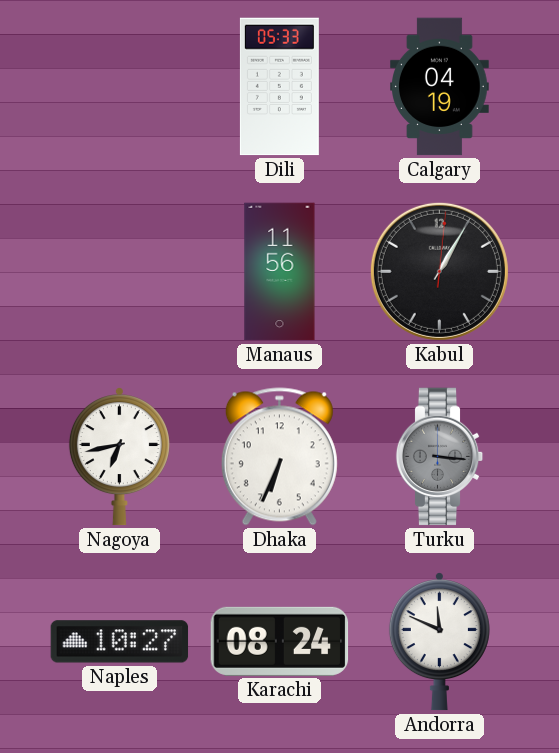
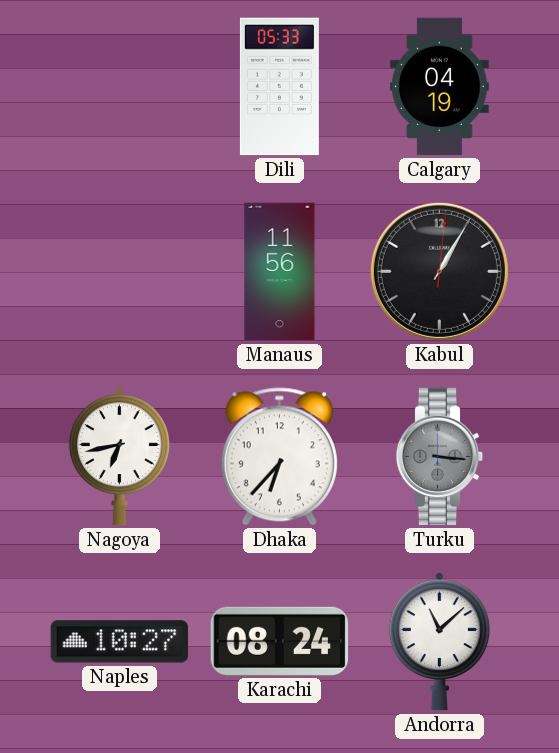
Dhaka: 6:34 -> 6:37 (279, 457)
Andorra: 11:49 -> 11:08 (439, 642)
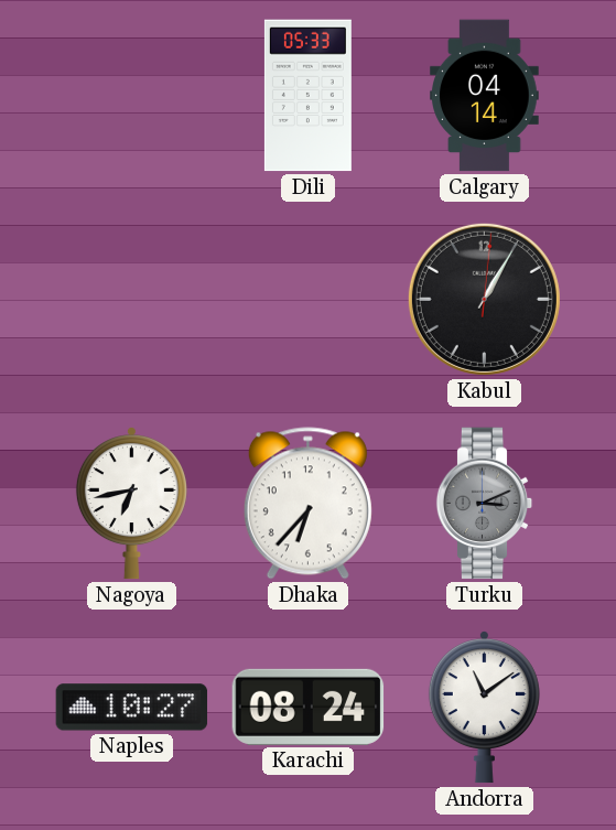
Calgary: 04:19 -> 04:14 (485, 96)
Manaus: 11:56 -> none (280, 272)
Turku: 3:16 -> 3:11 (485, 504)
Andorra: 11:08 -> 11:09 (484, 708)
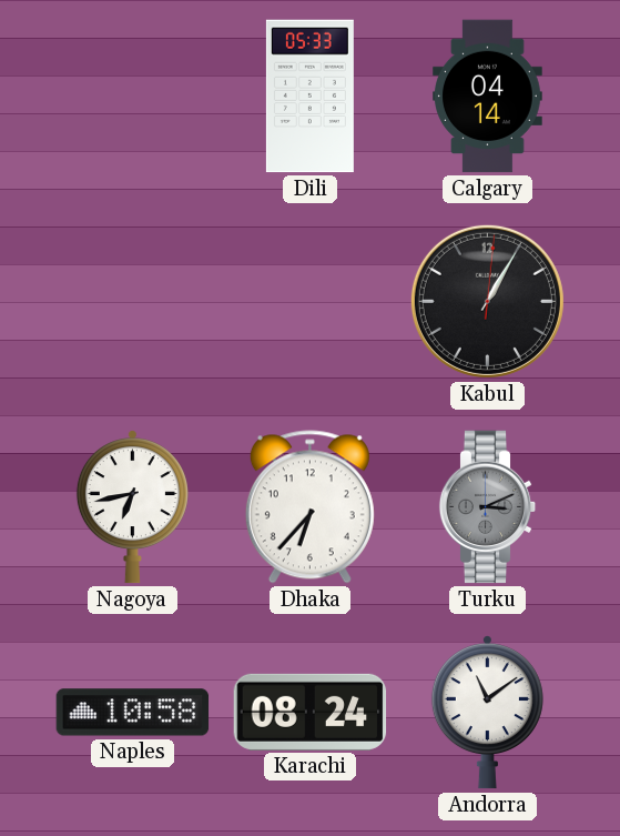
Naples: 10:27 -> 10:58 (133, 713)
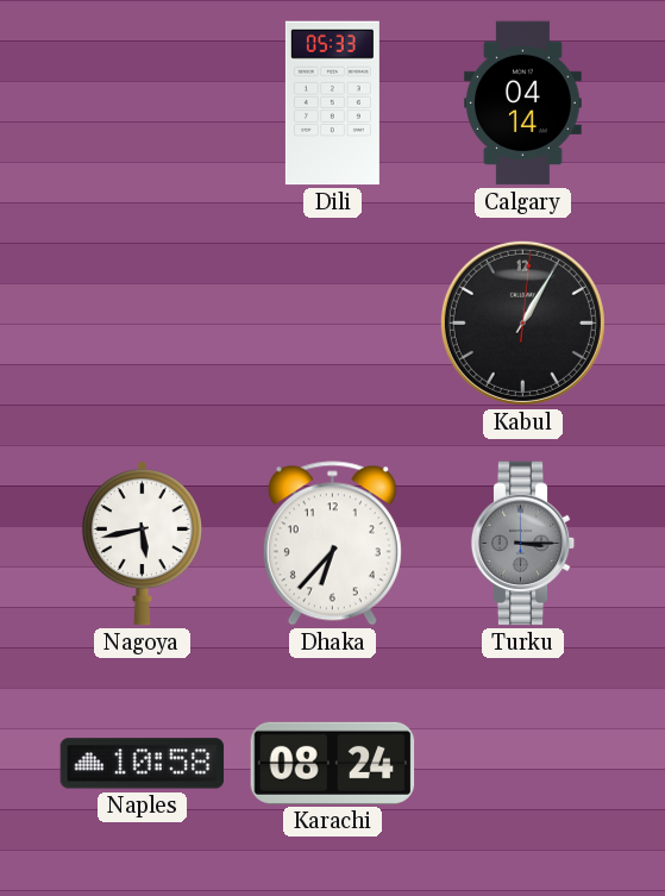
Nagoya: 6:43 -> 5:43 (142, 544)
Turku: 3:11 -> 3:15 (523, 544)
Andorra: 11:09 -> none (487, 713)
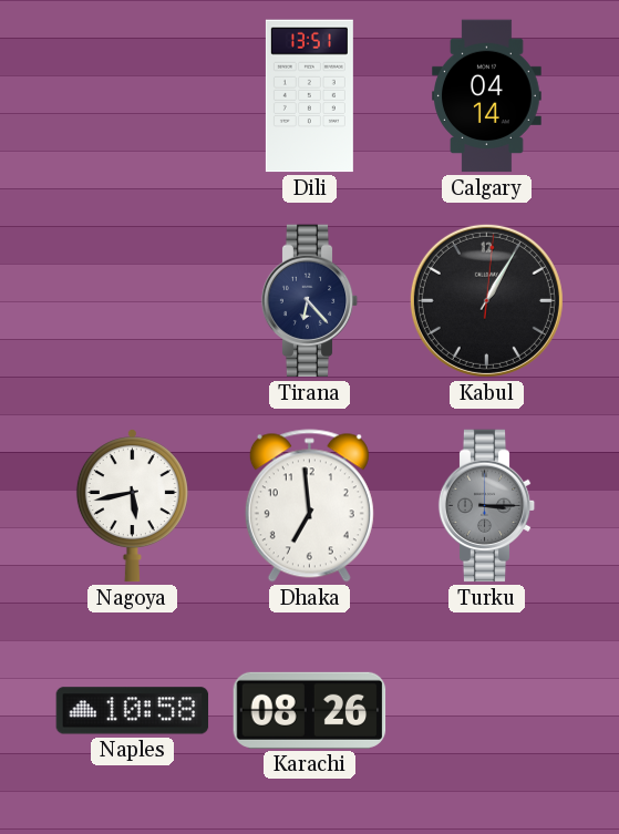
Dili: 05:33 -> 13:51 (309, 96)
Tirana: none -> 6:23 (310, 301)
Dhaka: 6:37 -> 6:59 (309, 506)
Karachi: 08:24 -> 08:26 (310, 710)
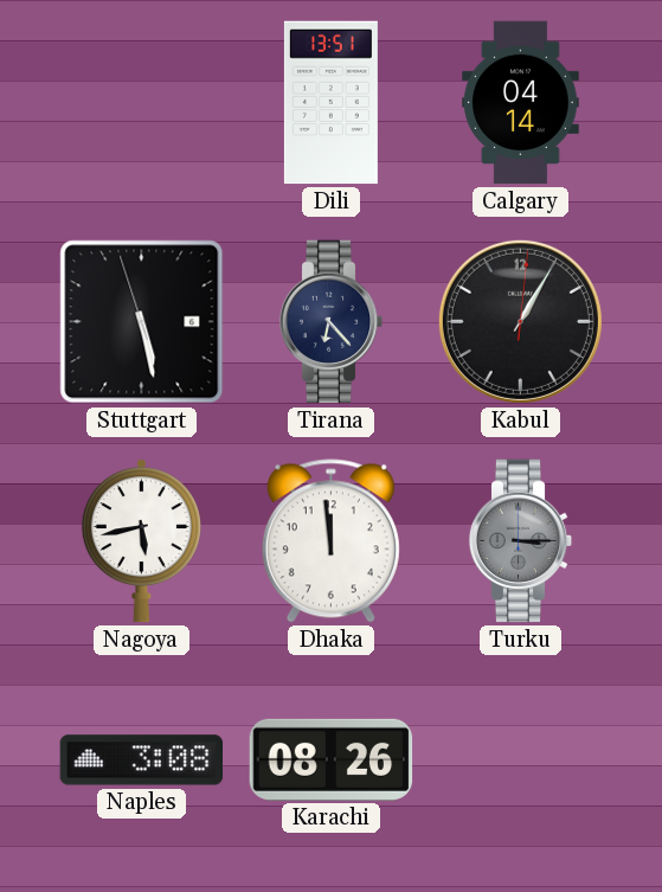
Stuttgart: none -> 5:27 (142, 322)
Dhaka: 6:59 -> 11:59 (330, 541)
Naples: 10:58 -> 3:08 (142, 761)
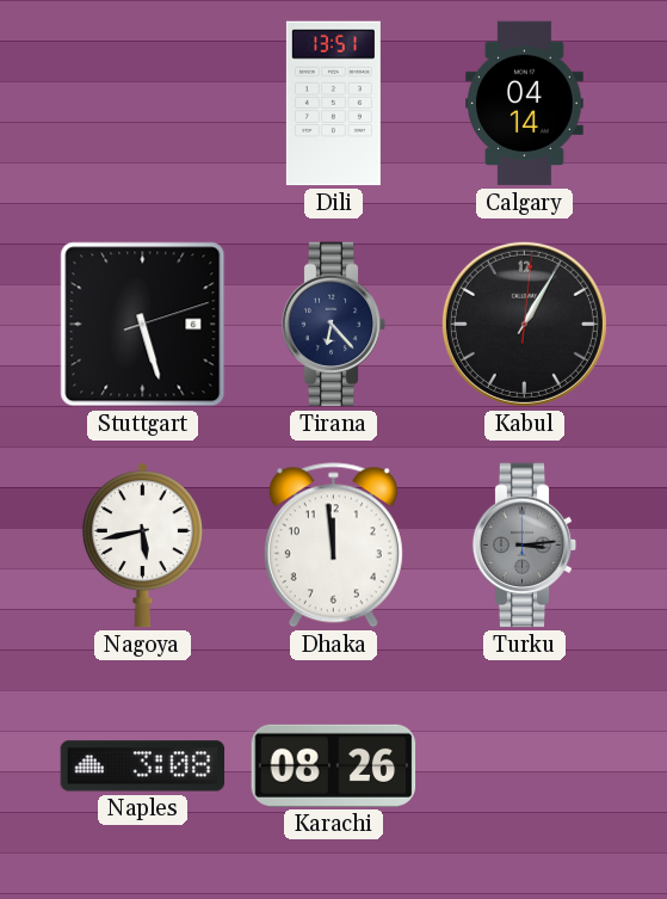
Stuttgart: 5:27:57 -> 5:27:12 (143, 325)
Turku: 3:15 -> 3:14 (525, 546)
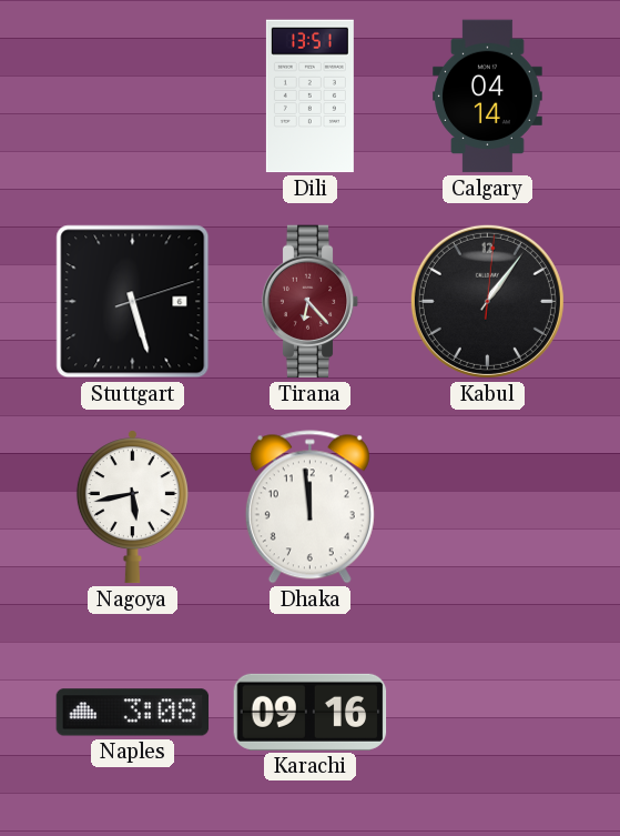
Tirana dial: navy -> burgundy (311, 302)
Kabul: 1:05 -> 1:06 (487, 301)
Turku: 3:14 -> none (525, 546)
Karachi: 08:26 -> 09:16 (311, 712)
